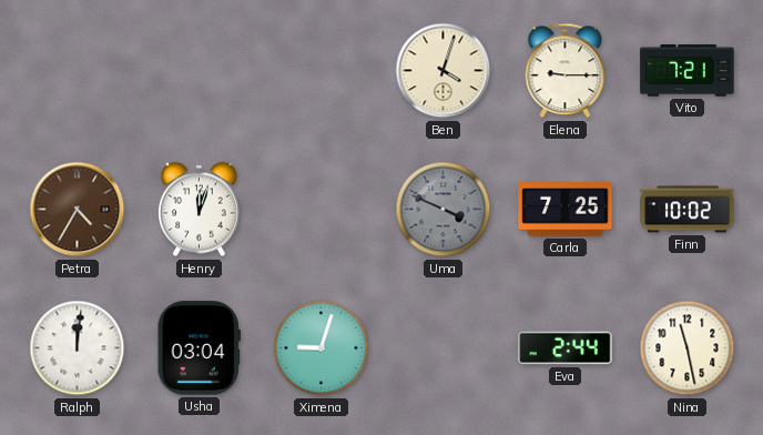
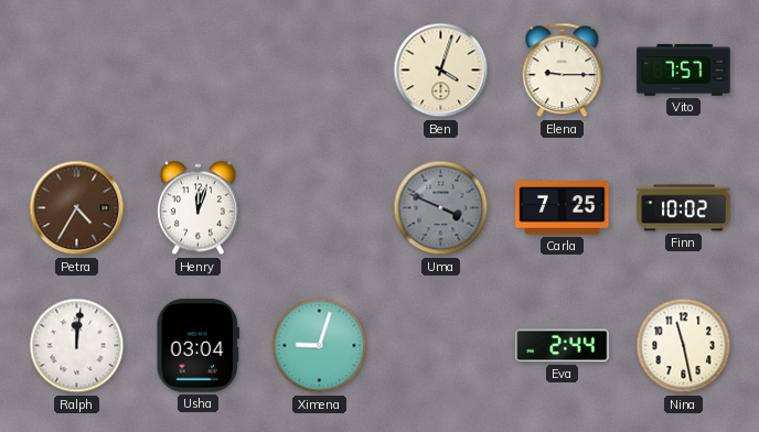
Vito: 7:21 -> 7:57 (684, 71)
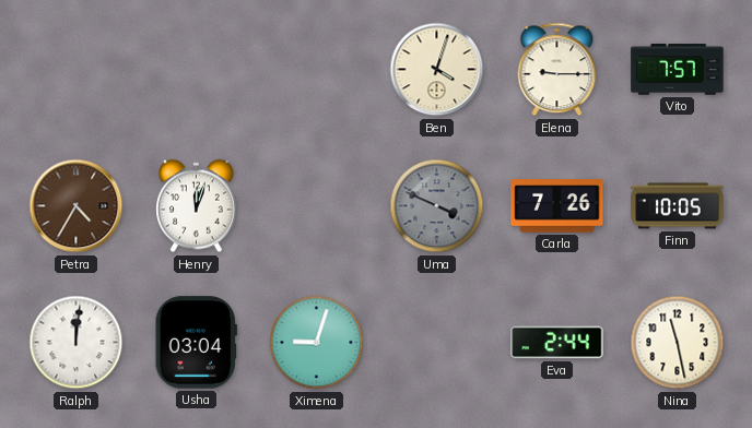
Carla: 7:25 -> 7:26 (557, 206)
Finn: 10:02 -> 10:05 (678, 206)
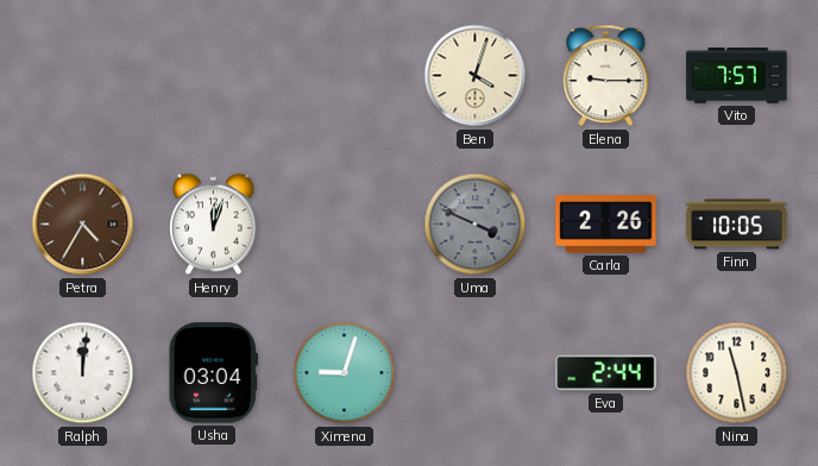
Carla: 7:26 -> 2:26 (606, 225)
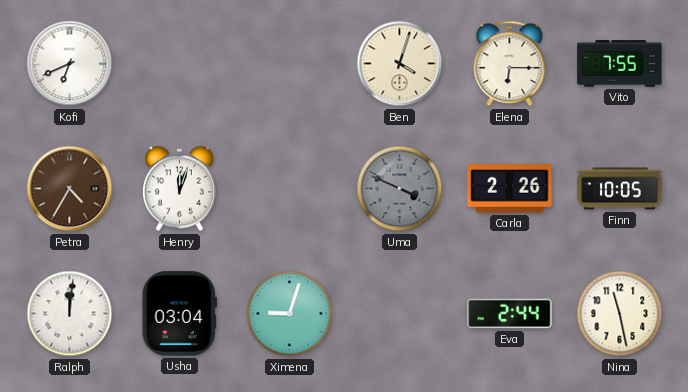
Kofi: none -> 6:41 (70, 64)
Elena: 9:15 -> 6:15 (510, 64)
Vito: 7:57 -> 7:55 (620, 64)
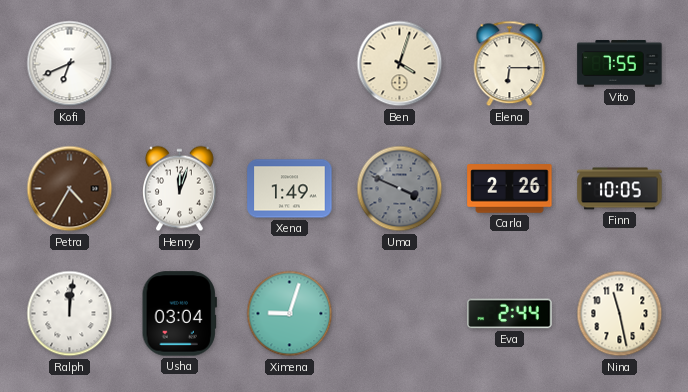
Xena: none -> 1:49 (290, 189)
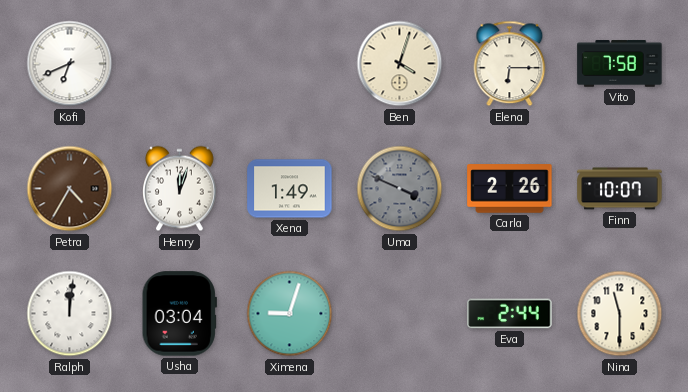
Vito: 7:55 -> 7:58 (620, 64)
Finn: 10:05 -> 10:07 (620, 189)
Nina: 11:28 -> 11:30 (620, 314)
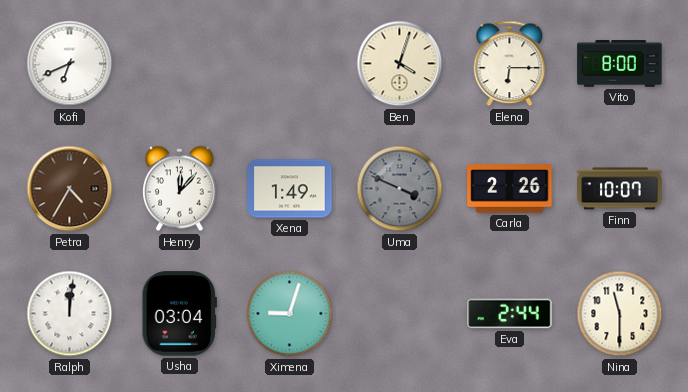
Vito: 7:58 -> 8:00 (620, 64)
Henry: 12:03 -> 12:07 (180, 189)
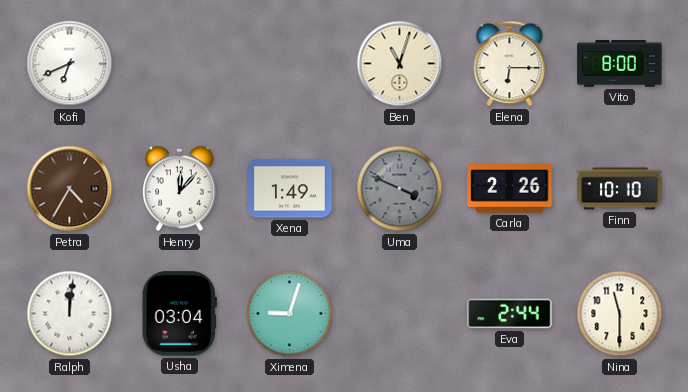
Ben: 4:03 -> 11:03 (400, 64)
Finn: 10:07 -> 10:10 (620, 189)
